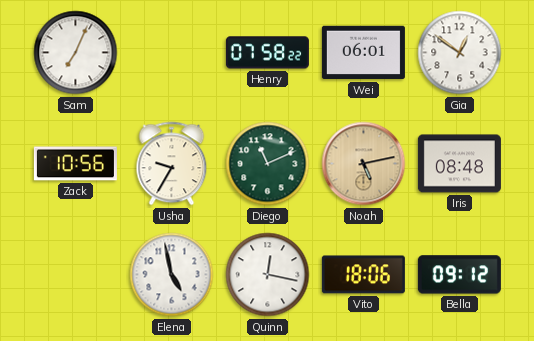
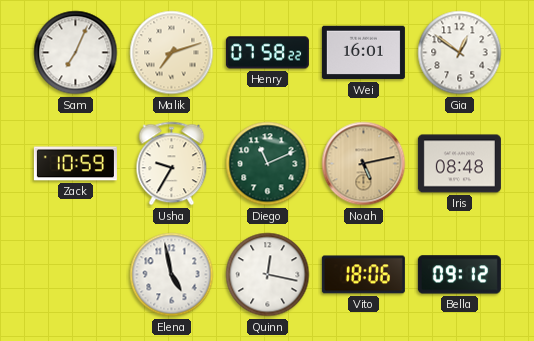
Malik: none -> 7:12 (172, 53)
Wei: 06:01 -> 16:01 (363, 53)
Zack: 10:56 -> 10:59 (75, 164)
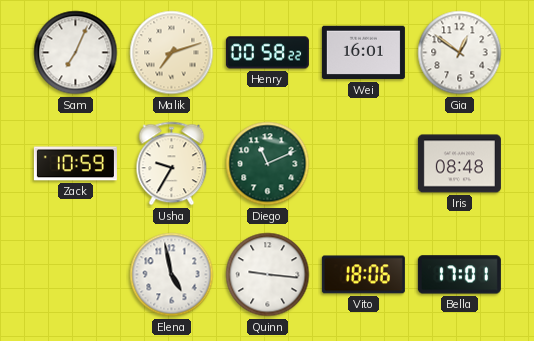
Henry: 07:58 -> 00:58 (267, 53)
Noah: 5:13 -> none (364, 164)
Quinn: 12:17 -> 9:16 (268, 275)
Bella: 09:12 -> 17:01 (459, 275)
